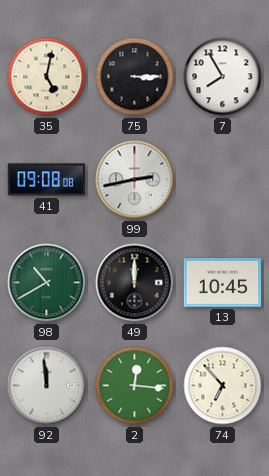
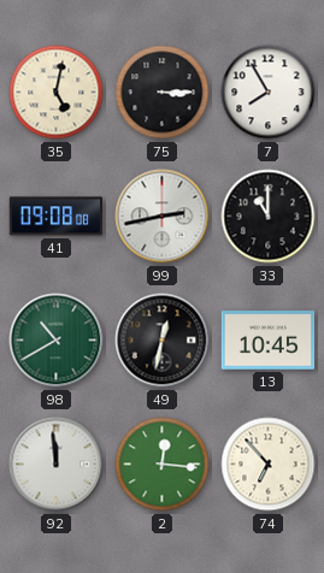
33: none -> 11:00 (269, 217)
49: 12:00 -> 12:32 (163, 341)
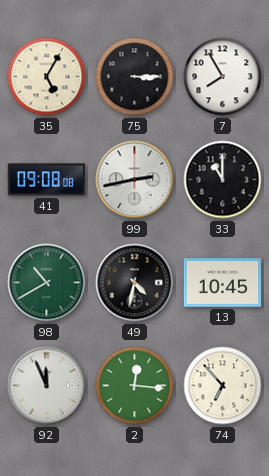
35: 5:02 -> 5:05 (47, 77)
49: 12:32 -> 4:32 (135, 283)
92: 11:59 -> 11:56 (47, 386)
